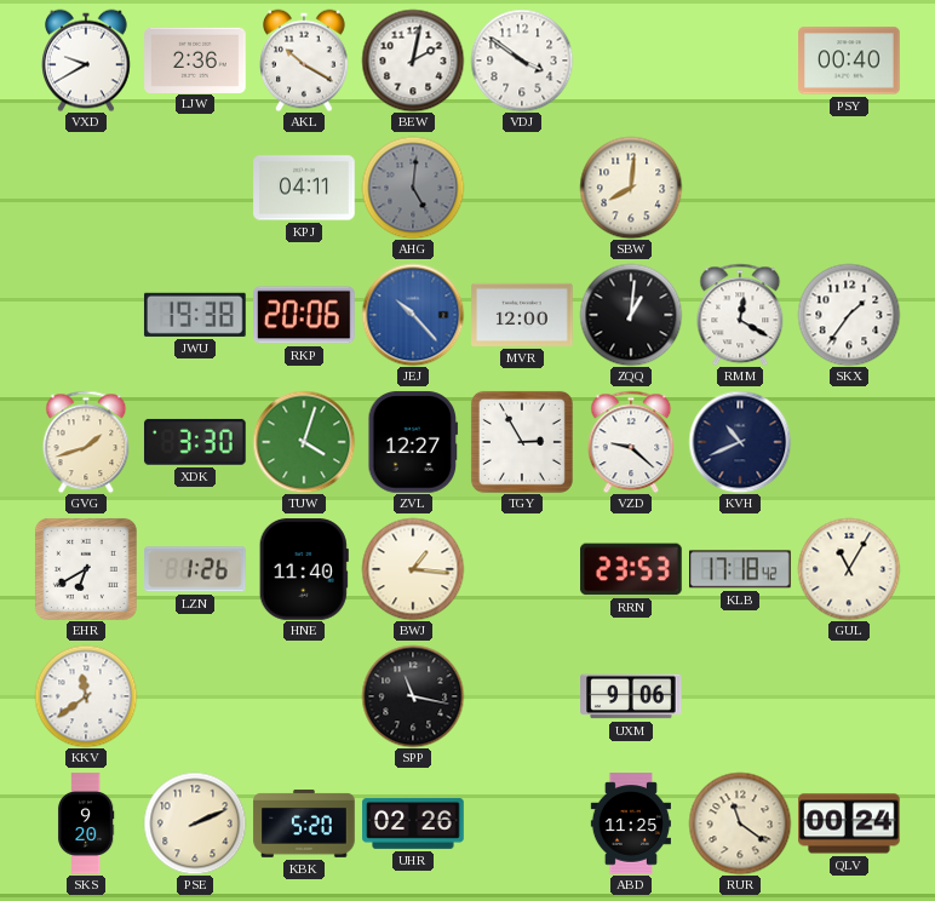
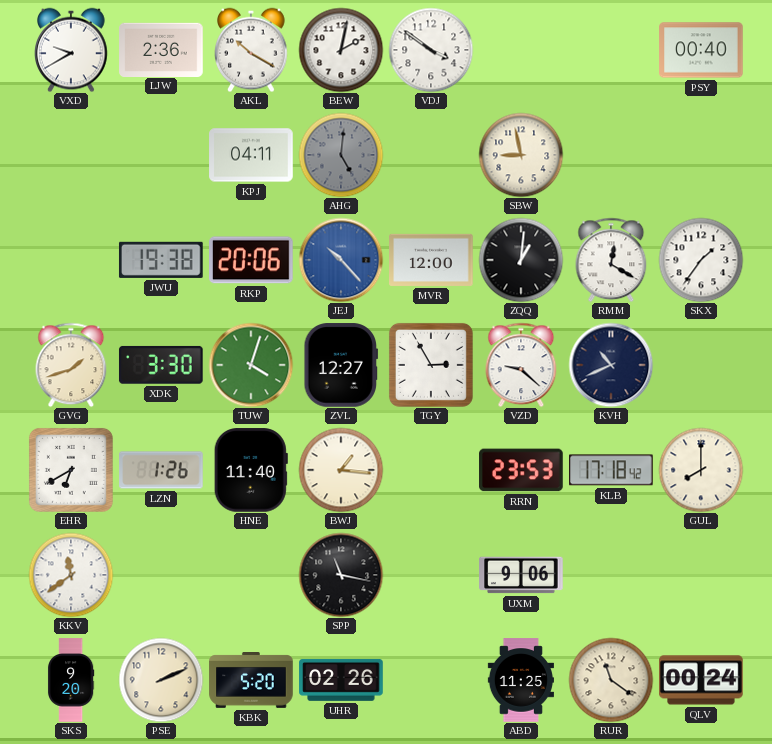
SBW: 8:01 -> 8:58 (521, 155)
GUL: 11:05 -> 8:00 (701, 470)
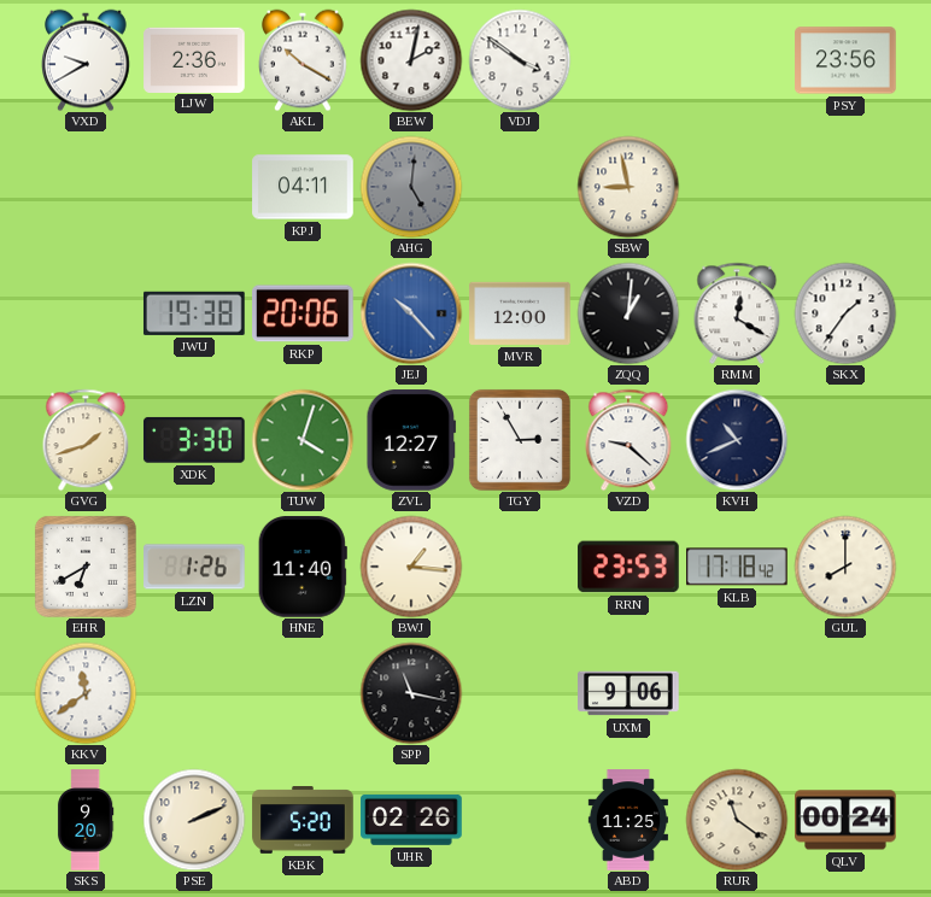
PSY: 00:40 -> 23:56 (845, 60)
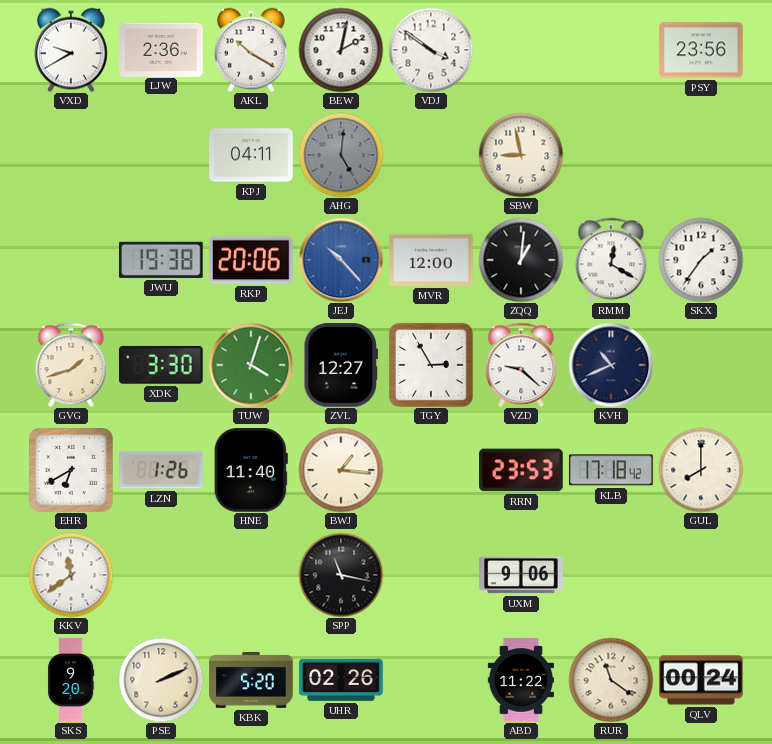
ABD: 11:25 -> 11:22 (520, 680)
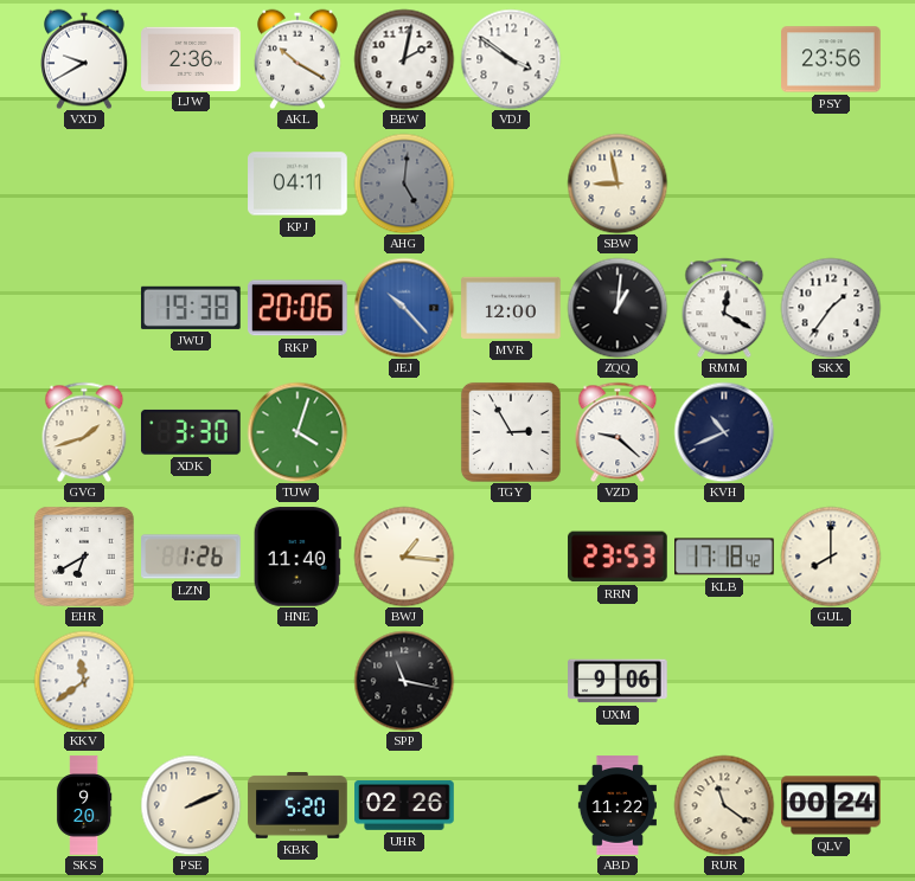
ZVL: 12:27 -> none (341, 365)
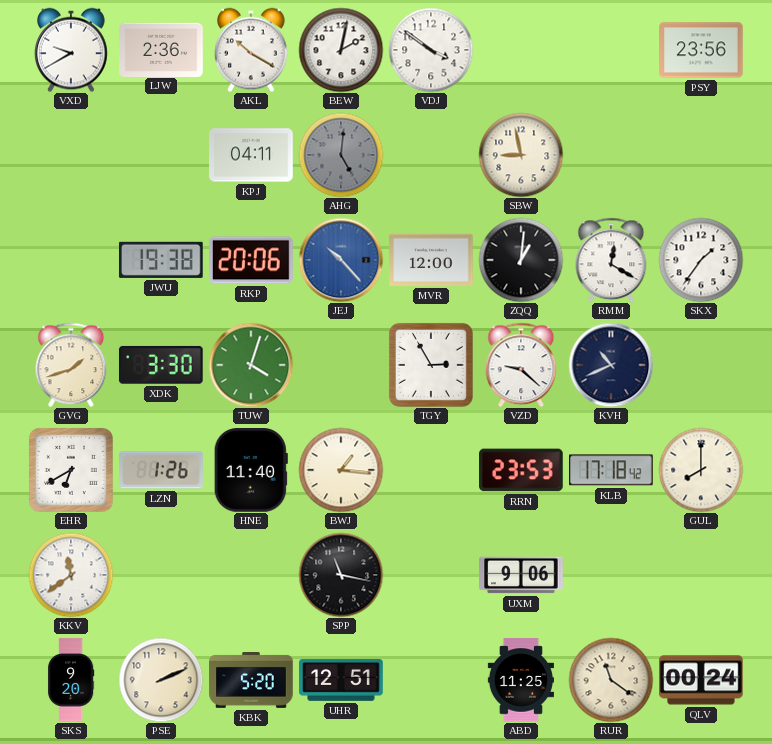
UHR: 02:26 -> 12:51 (341, 680)
ABD: 11:22 -> 11:25 (520, 680)
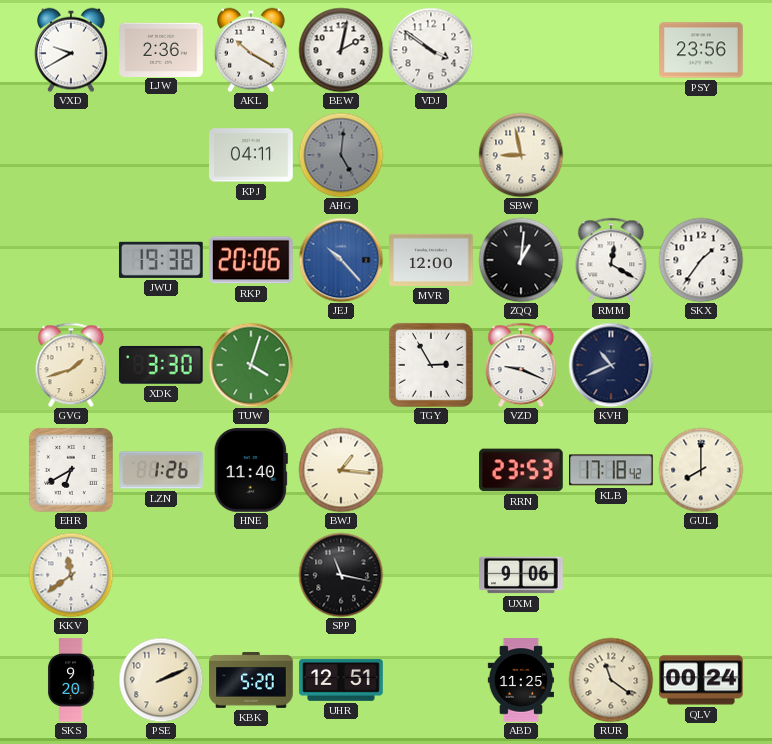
VZD: 9:22 -> 9:19 (521, 365)
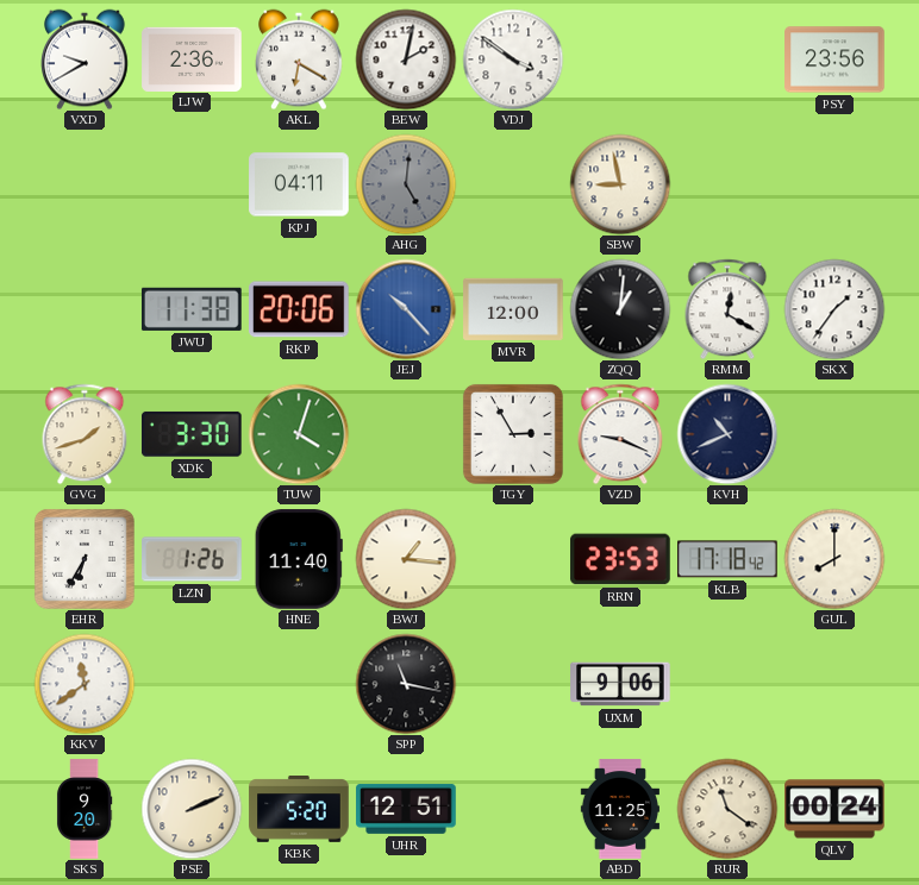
AKL: 10:20 -> 6:20 (299, 59)
JWU: 19:38 -> 11:38 (192, 309)
EHR: 6:40 -> 6:35 (85, 559)
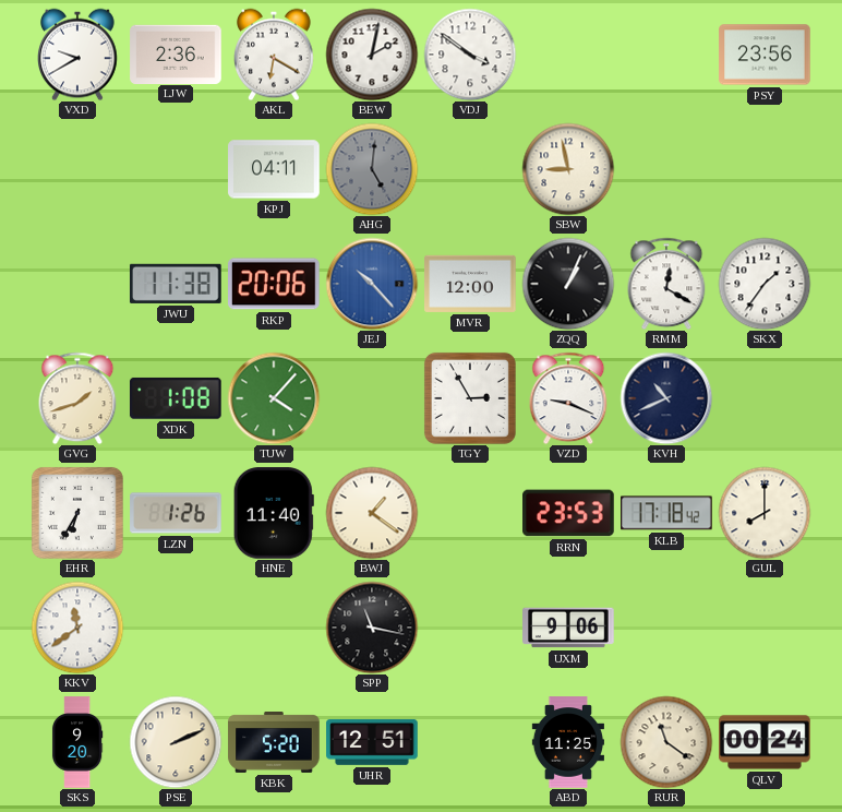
ZQQ: 1:01 -> 1:04 (568, 284)
XDK: 3:30 -> 1:08 (176, 398)
TUW: 4:03 -> 4:07 (274, 398)
BWJ: 1:16 -> 1:21 (372, 513)
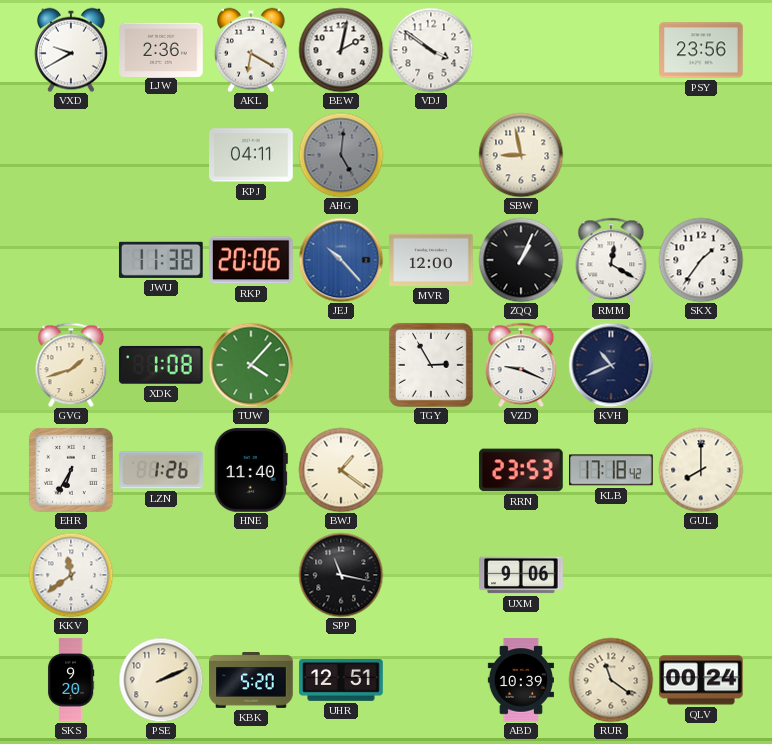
ABD: 11:25 -> 10:39 (520, 680)
